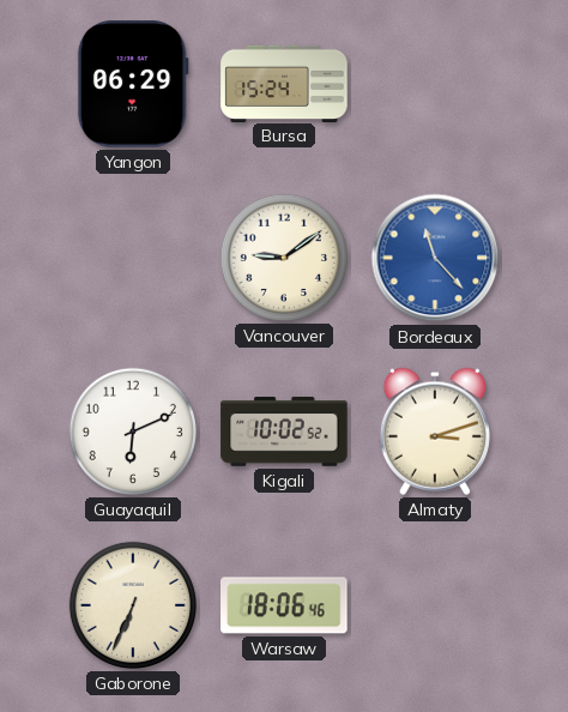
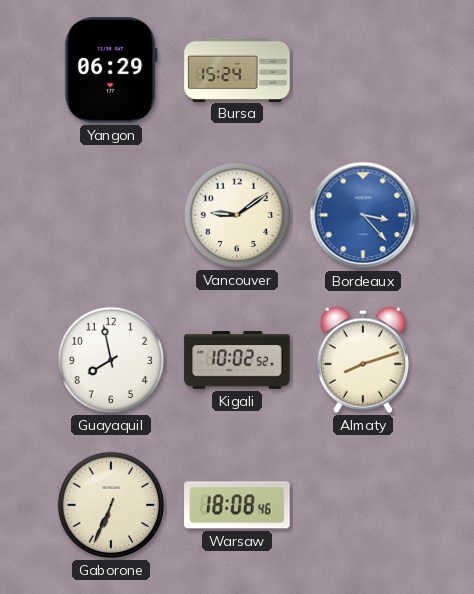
Bordeaux: 11:23 -> 3:23 (363, 215)
Guayaquil: 6:11 -> 7:58 (111, 360)
Almaty: 3:12 -> 8:12 (363, 360)
Warsaw: 18:06 -> 18:08 (237, 505)
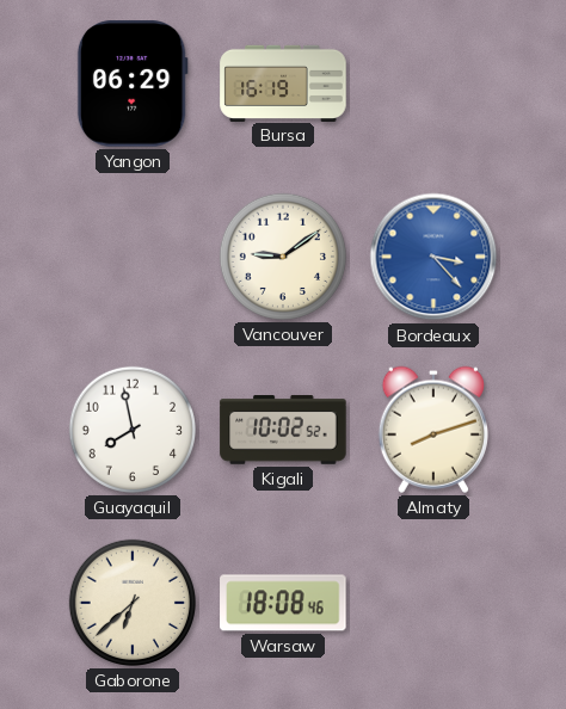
Bursa: 15:24 -> 16:19 (283, 82)
Gaborone: 6:34 -> 6:38 (133, 603)
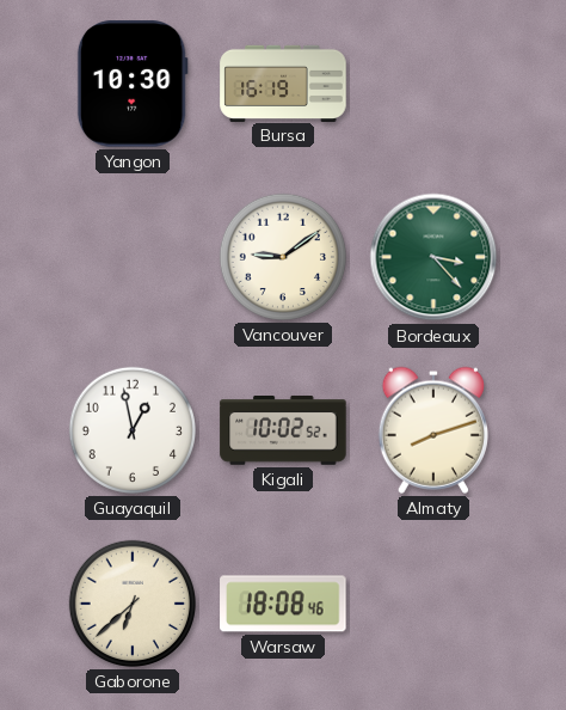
Yangon: 06:29 -> 10:30 (133, 84)
Bordeaux dial: blue -> green (433, 257)
Guayaquil: 7:58 -> 12:58 (133, 430)
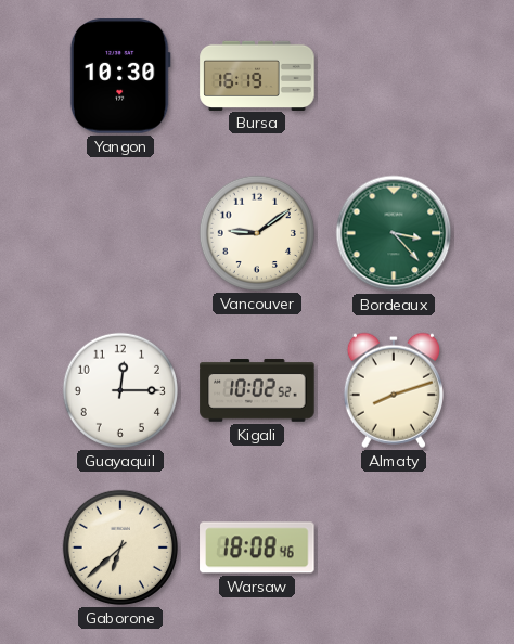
Guayaquil: 12:58 -> 12:15 (120, 390)
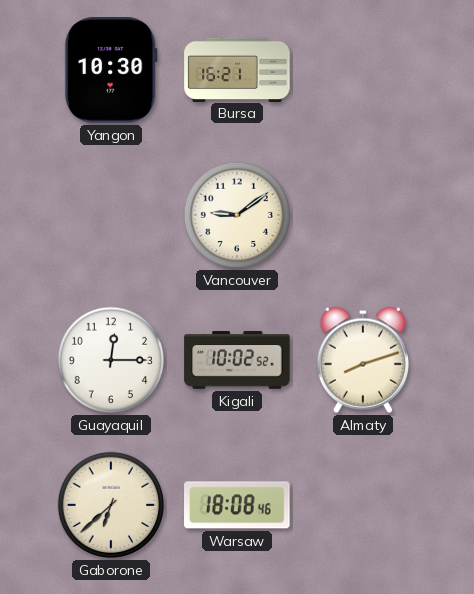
Bursa: 16:19 -> 16:21 (237, 69)
Bordeaux: 3:23 -> none (394, 233)
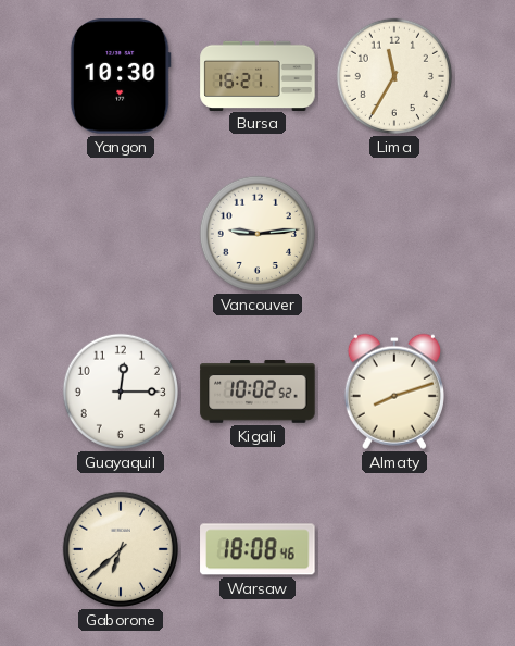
Lima: none -> 11:35 (394, 76)
Vancouver: 9:09 -> 9:14 (257, 234)
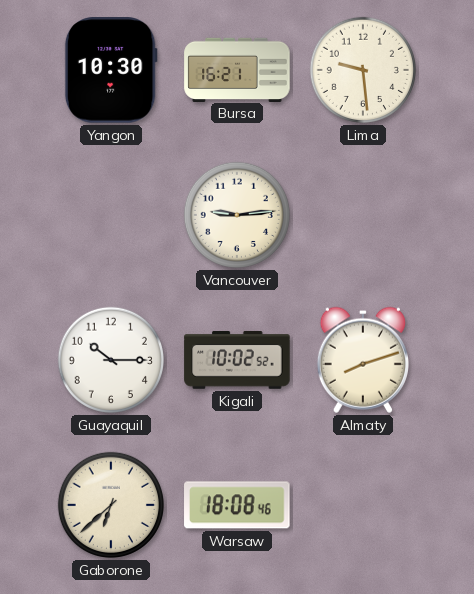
Lima: 11:35 -> 9:29 (363, 70)
Guayaquil: 12:15 -> 10:15 (111, 360)
